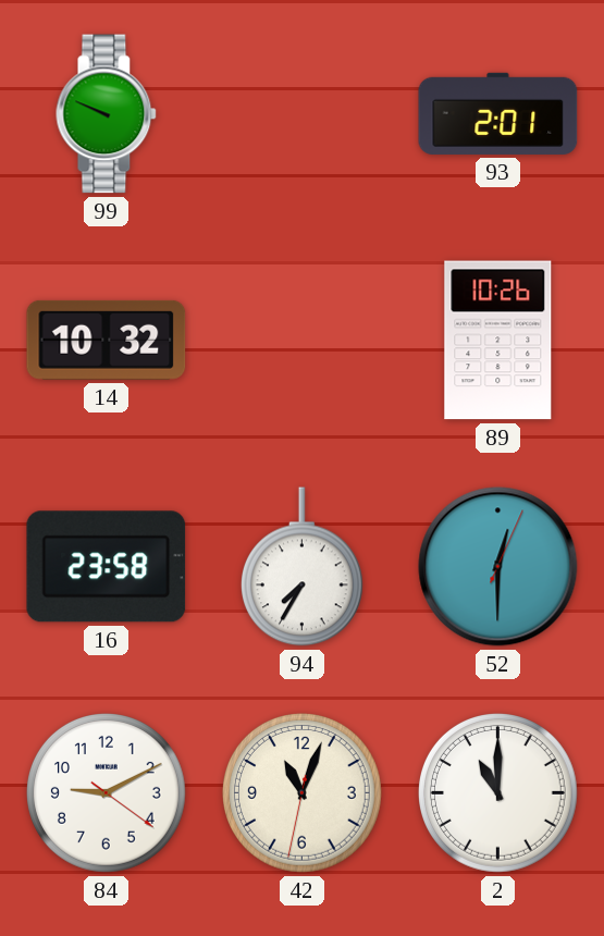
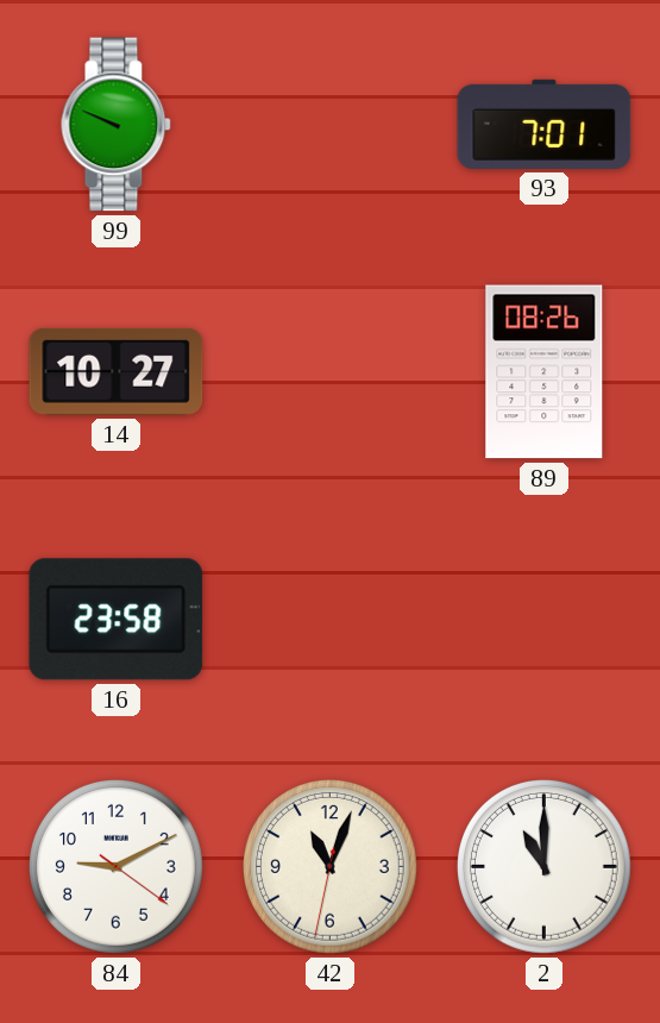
93: 2:01 -> 7:01 (545, 124)
14: 10:32 -> 10:27 (117, 371)
89: 10:26 -> 08:26 (545, 372)
94: 7:35 -> none (301, 567)
52: 12:30 -> none (498, 567)
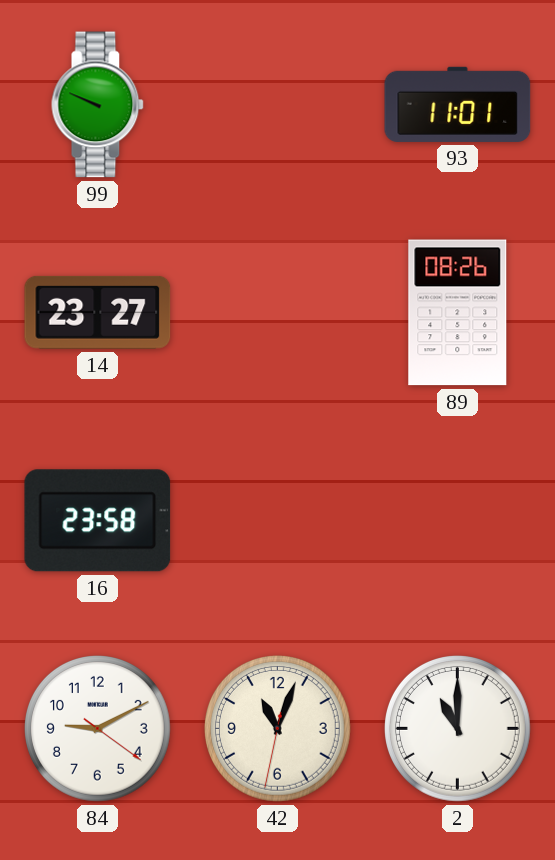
93: 7:01 -> 11:01 (458, 104)
14: 10:27 -> 23:27 (98, 312)
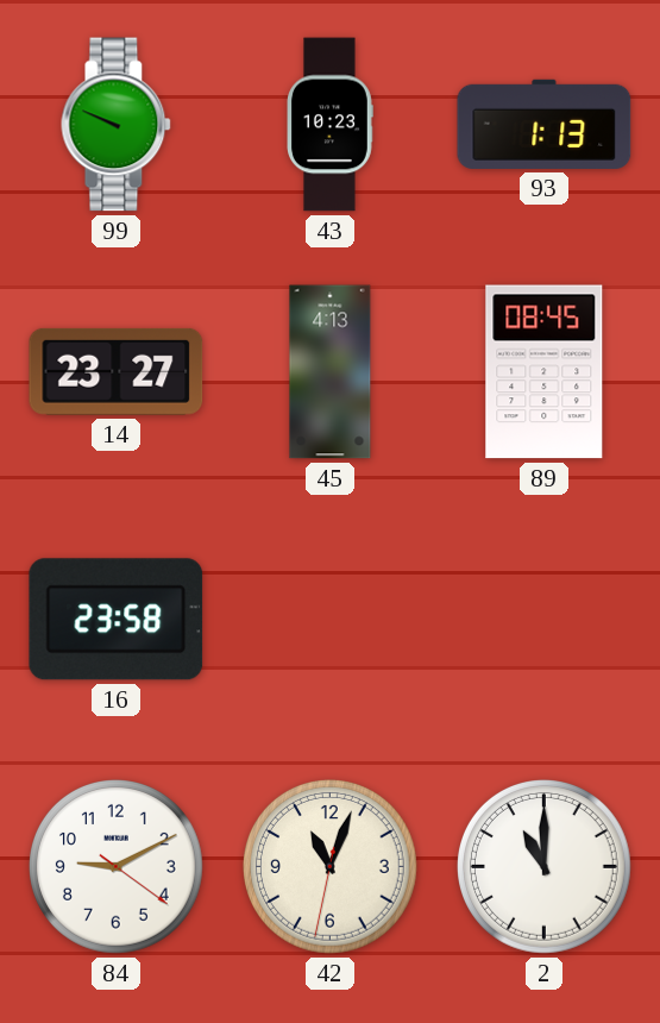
43: none -> 10:23 (331, 125)
93: 11:01 -> 1:13 (545, 124)
45: none -> 4:13 (331, 372)
89: 08:26 -> 08:45 (545, 372)
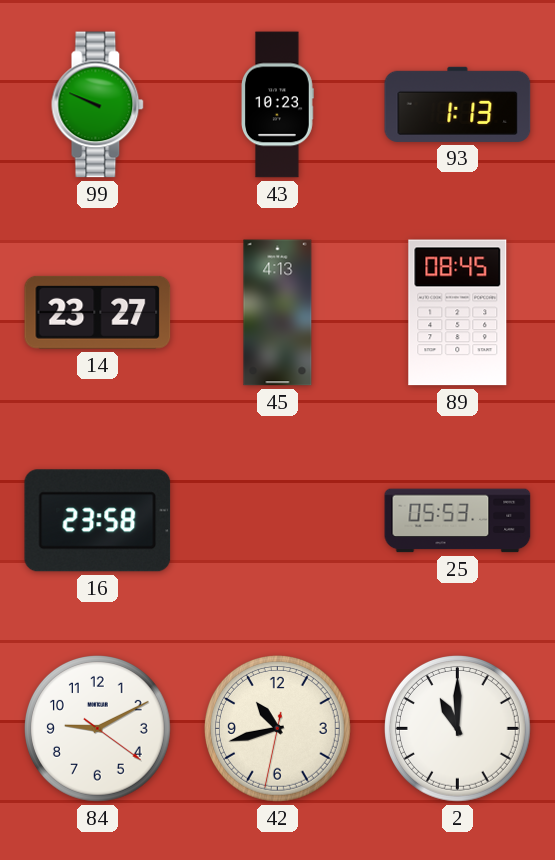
25: none -> 05:53 (458, 521)
42: 11:03 -> 10:42 (278, 729)
